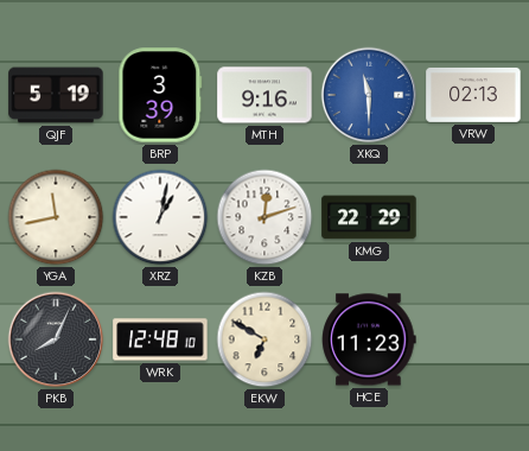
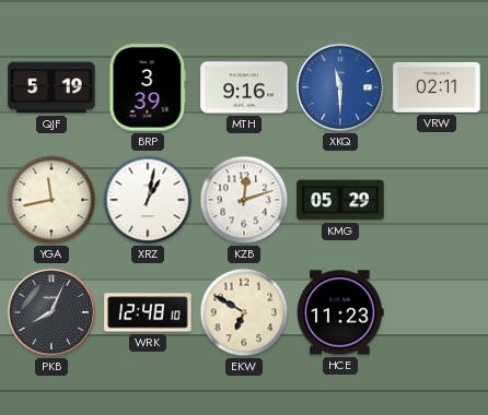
VRW: 02:13 -> 02:11 (437, 87)
KMG: 22:29 -> 05:29 (340, 200)
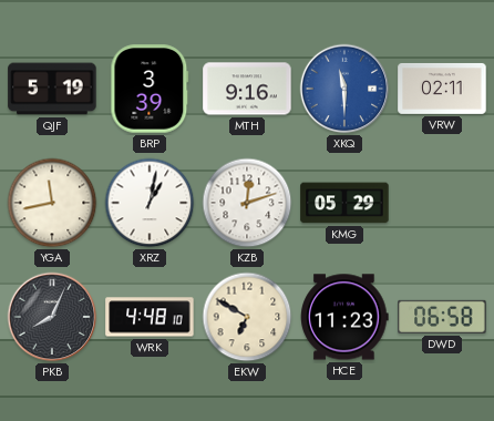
WRK: 12:48 -> 4:48 (150, 317)
DWD: none -> 06:58 (442, 317)
